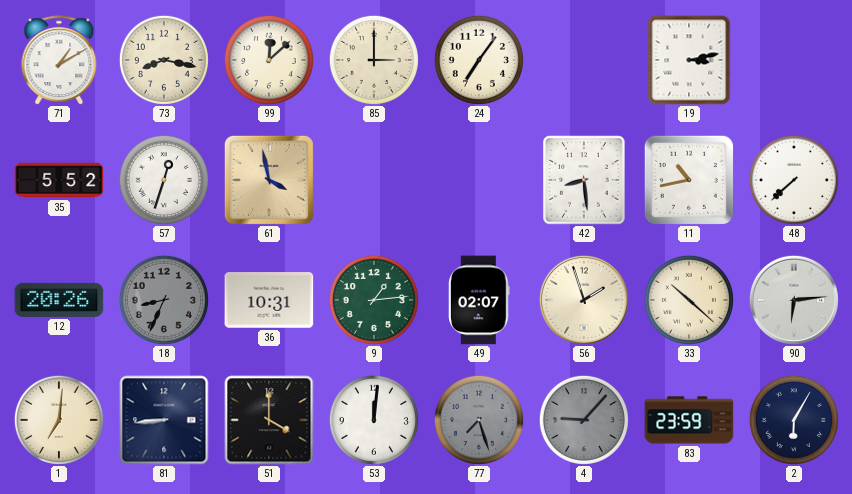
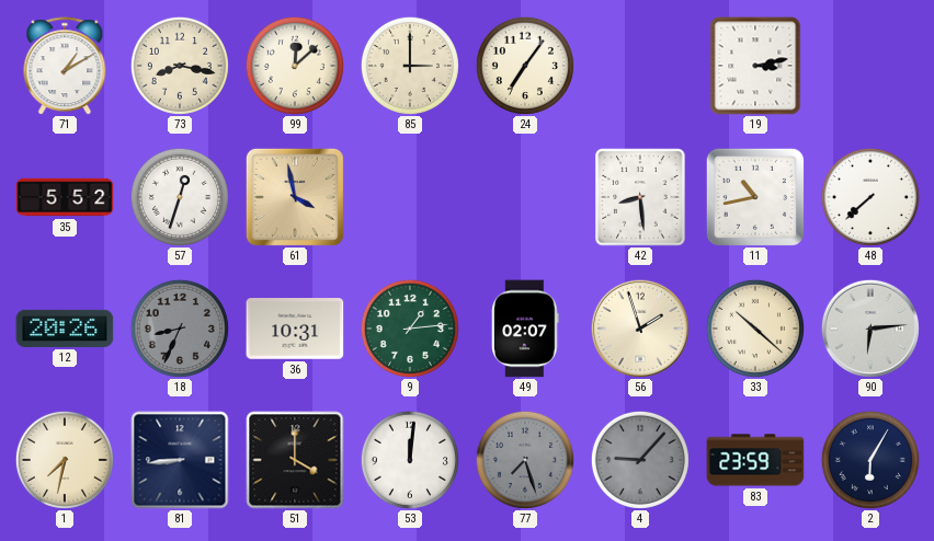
1: 7:01 -> 7:32 (65, 460)
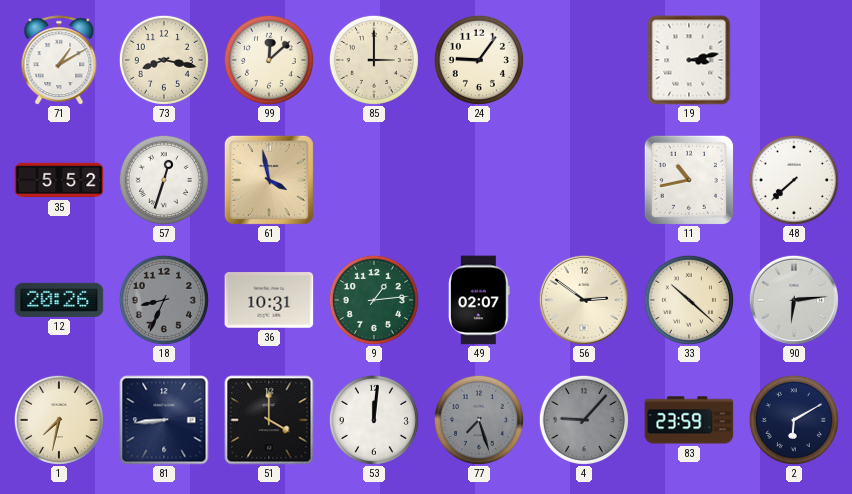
24: 7:06 -> 9:06 (479, 60)
42: 8:29 -> none (640, 197)
56: 1:57 -> 2:51 (584, 300)
2: 6:05 -> 6:10 (794, 420)
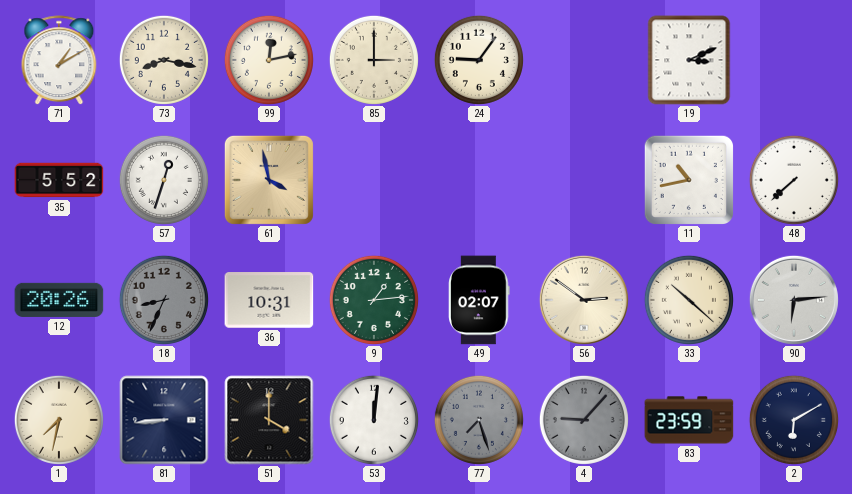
99: 12:08 -> 12:13 (269, 60)
19: 3:13 -> 3:11 (689, 60)
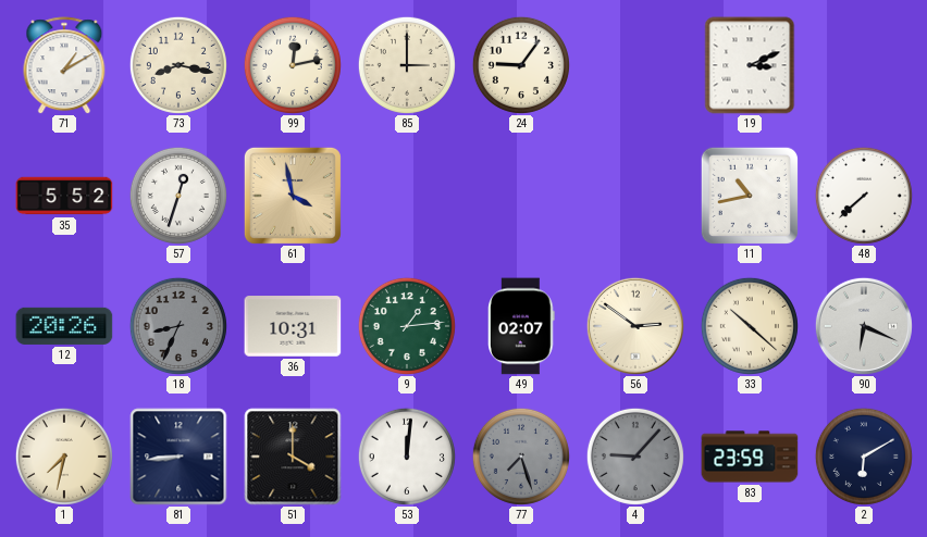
90: 6:14 -> 6:19 (864, 326)
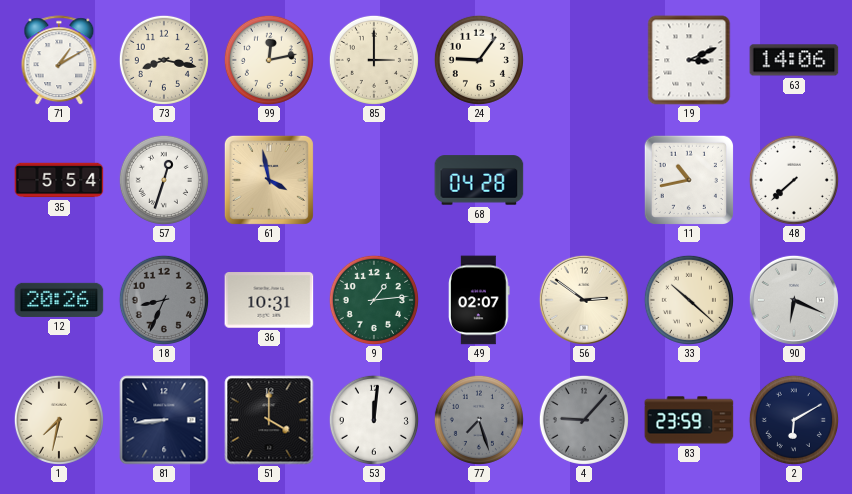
63: none -> 14:06 (794, 60)
35: 5:52 -> 5:54 (59, 180)
68: none -> 04:28 (479, 180)
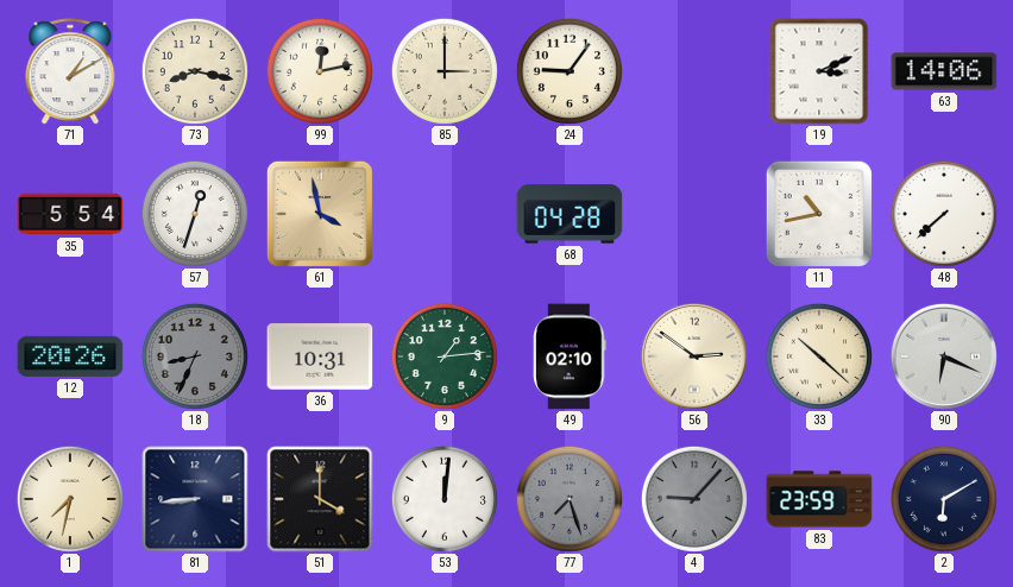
49: 02:07 -> 02:10 (570, 356)
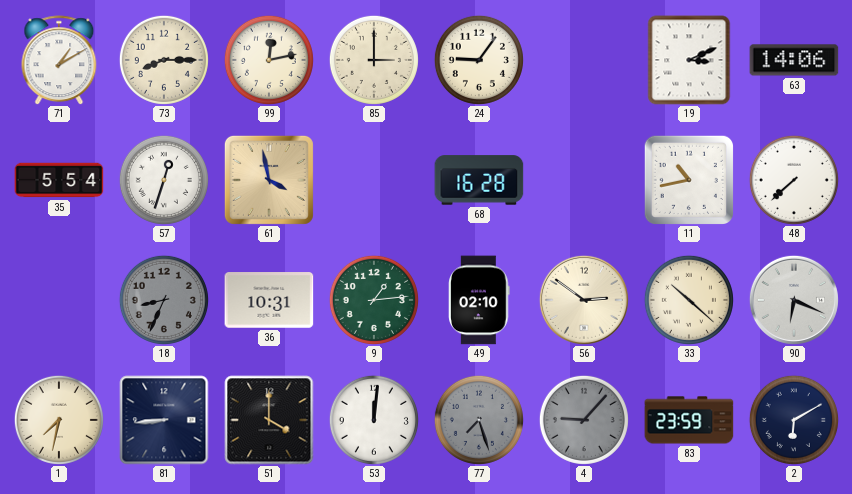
73: 8:17 -> 8:15 (164, 60)
68: 04:28 -> 16:28 (479, 180)
12: 20:26 -> none (70, 356)
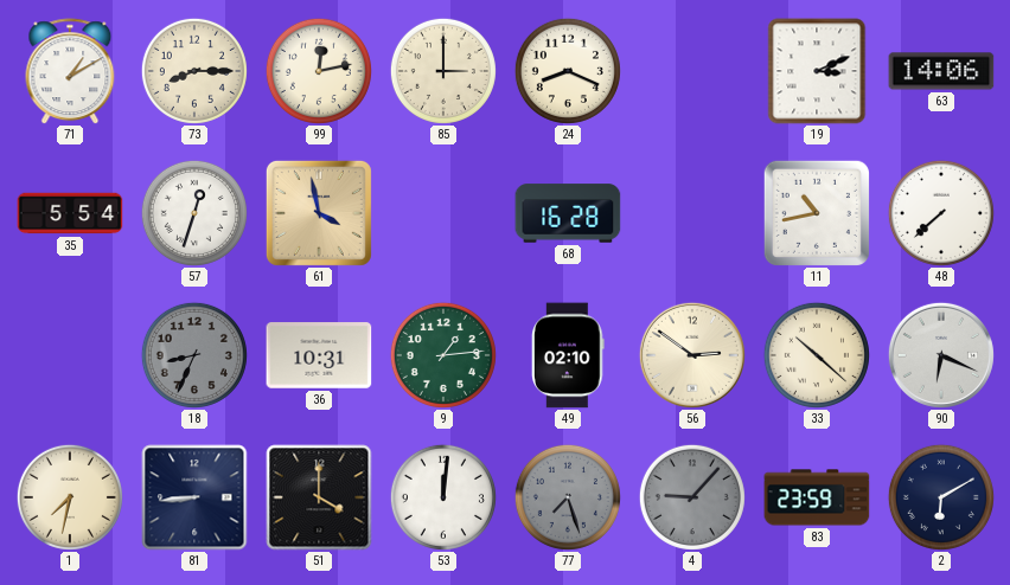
24: 9:06 -> 8:19 (568, 71)
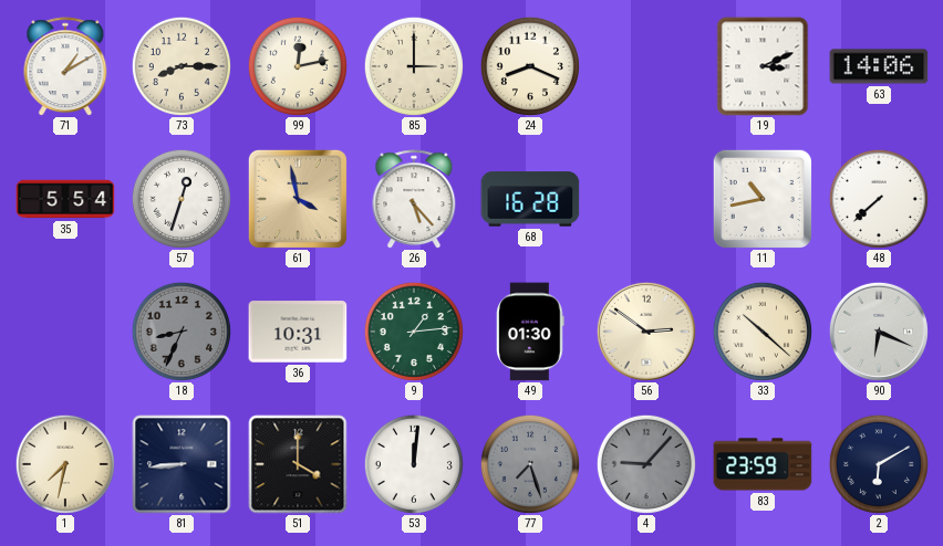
26: none -> 5:23 (414, 199)
49: 02:10 -> 01:30 (530, 332)
